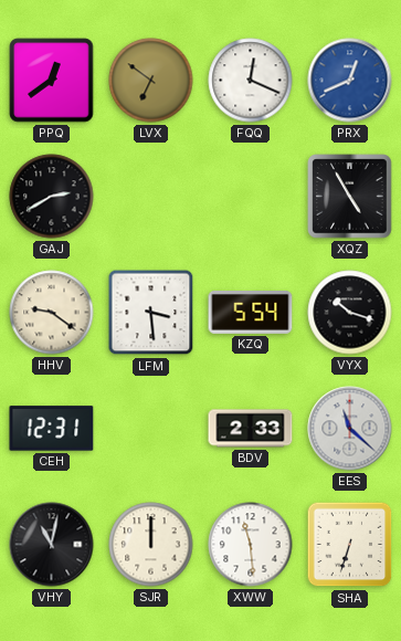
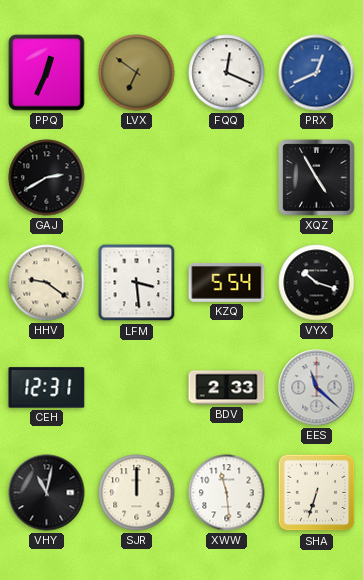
PPQ: 12:39 -> 12:34 (47, 73)
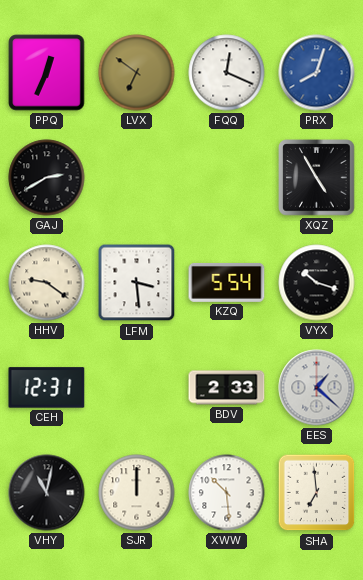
PRX: 12:41 -> 8:03 (317, 73)
EES: 11:22 -> 1:22 (317, 388)
XWW: 11:29 -> 10:29 (227, 493)
SHA: 6:33 -> 6:59 (317, 493)
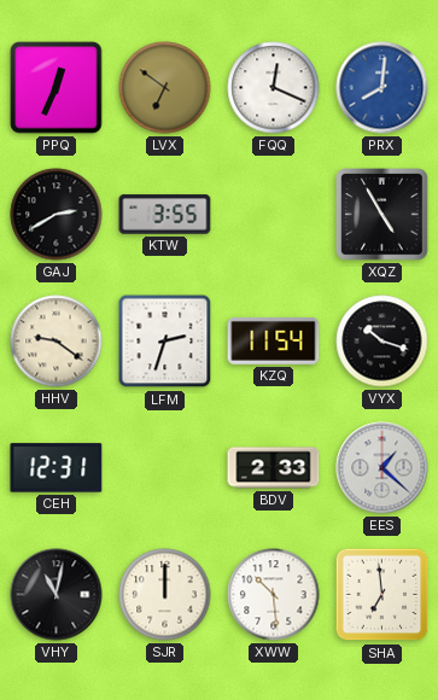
PRX: 8:03 -> 8:01 (382, 88)
KTW: none -> 3:55 (165, 215)
LFM: 3:29 -> 2:33 (165, 342)
KZQ: 5:54 -> 11:54 (274, 340)
